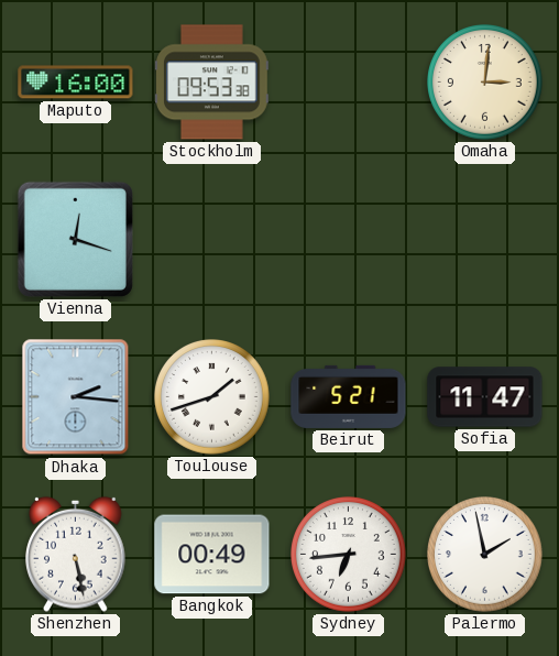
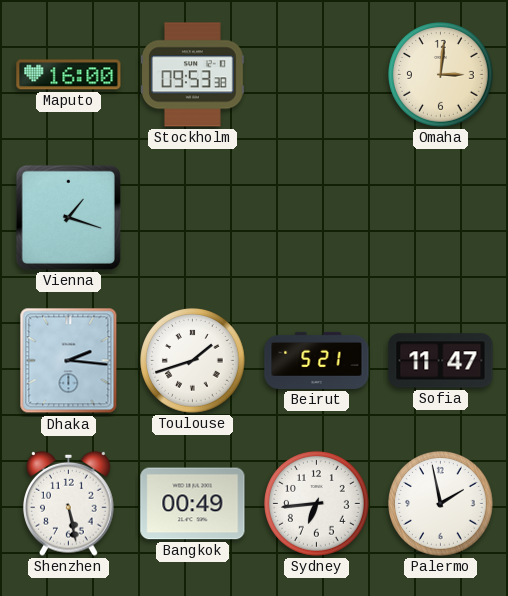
Vienna: 12:18 -> 1:18 (68, 217)
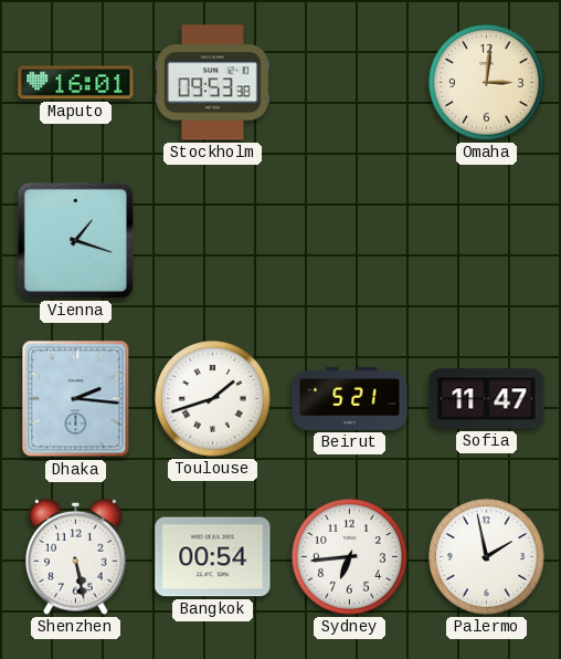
Maputo: 16:00 -> 16:01 (76, 83)
Bangkok: 00:49 -> 00:54 (213, 557)
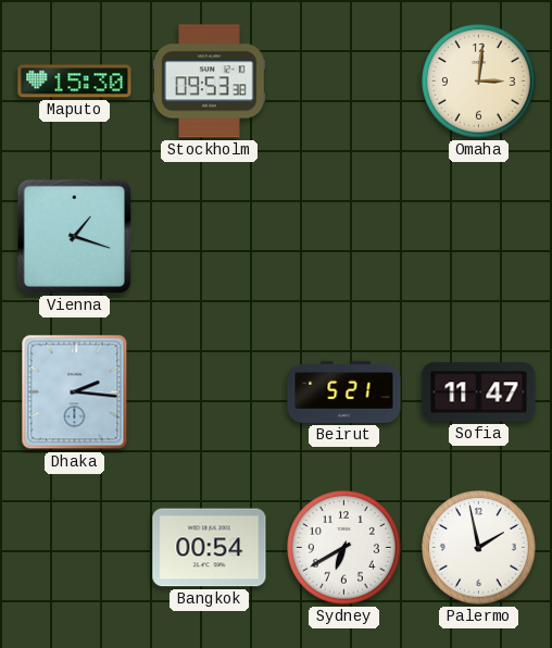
Maputo: 16:01 -> 15:30 (75, 82)
Toulouse: 1:42 -> none (213, 399)
Shenzhen: 5:28 -> none (76, 556)
Sydney: 6:44 -> 6:40 (344, 548)
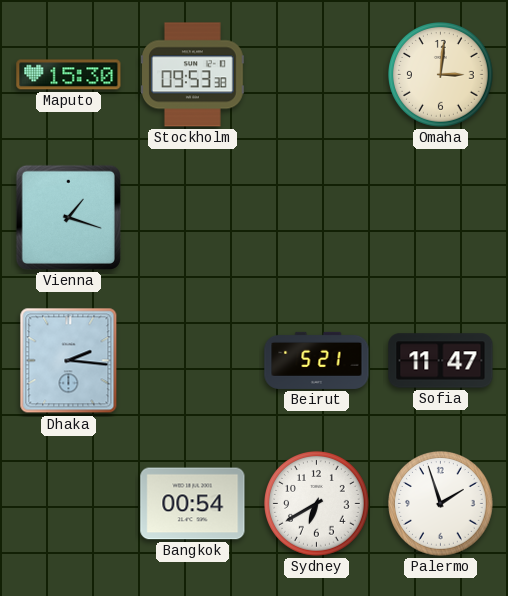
Palermo: 1:58 -> 1:57 (441, 504)
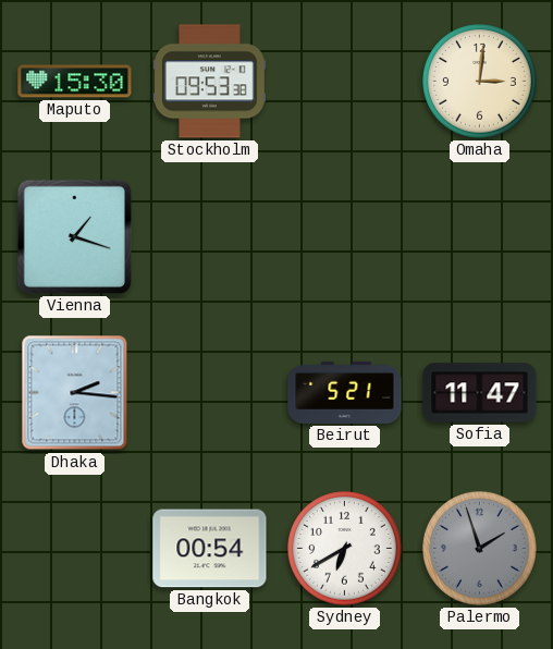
Palermo dial: white -> grey (480, 549)
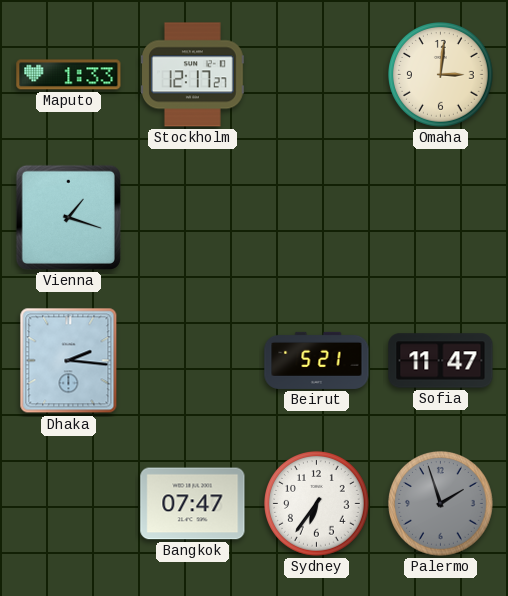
Maputo: 15:30 -> 1:33 (69, 75)
Stockholm: 09:53 -> 12:17 (193, 75)
Bangkok: 00:54 -> 07:47 (193, 504)
Sydney: 6:40 -> 6:36 (317, 504)
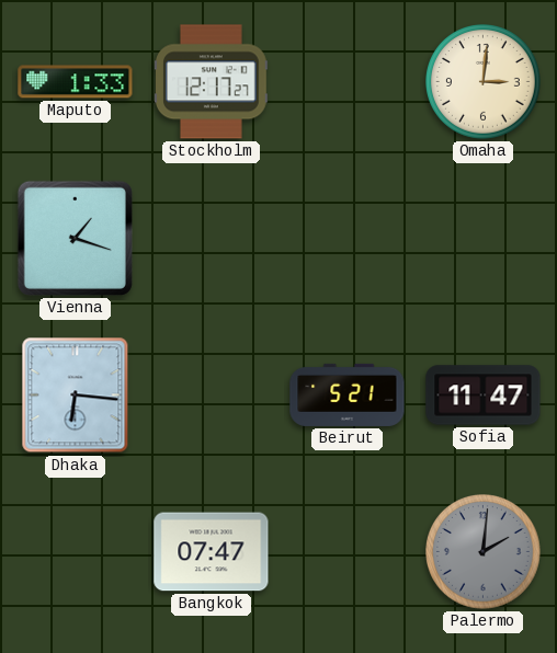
Dhaka: 2:16 -> 6:16 (76, 396)
Sydney: 6:36 -> none (317, 504)
Palermo: 1:57 -> 2:01 (484, 552)
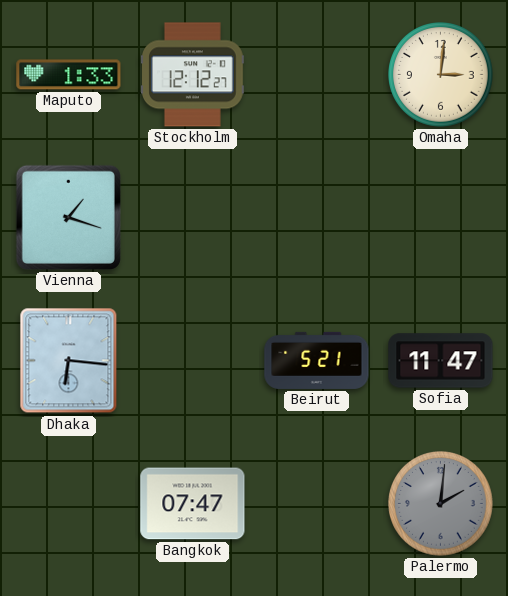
Stockholm: 12:17 -> 12:12 (193, 75)
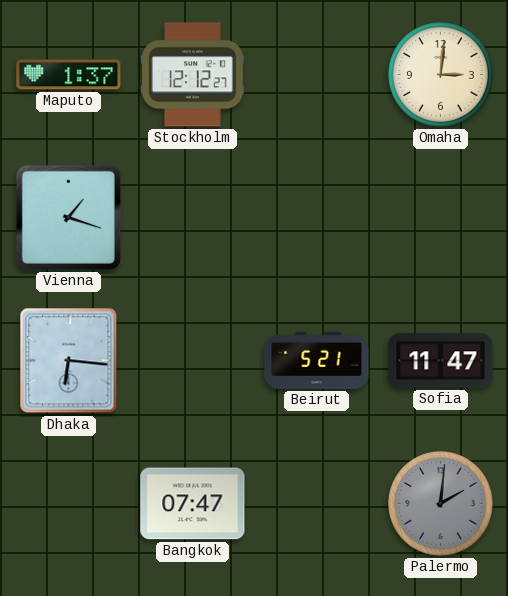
Maputo: 1:33 -> 1:37 (69, 75)
